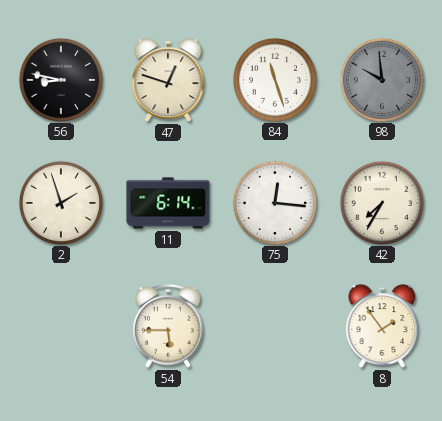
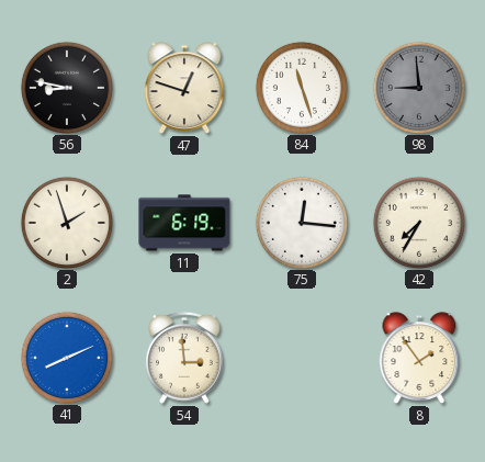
98: 9:59 -> 8:59 (418, 87)
11: 6:14 -> 6:19 (184, 223)
41: none -> 8:11 (66, 357)
54: 5:45 -> 2:59 (185, 358)
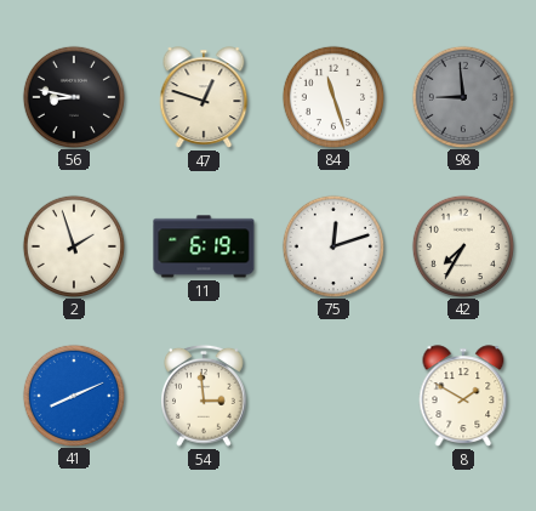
75: 12:16 -> 12:12 (332, 245)
8: 1:54 -> 1:50 (463, 396)
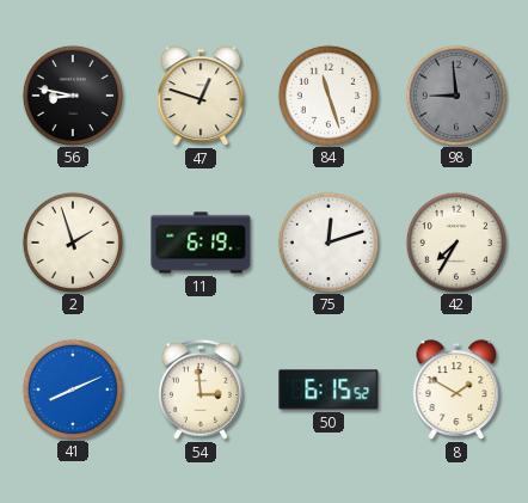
50: none -> 6:15 (329, 389)
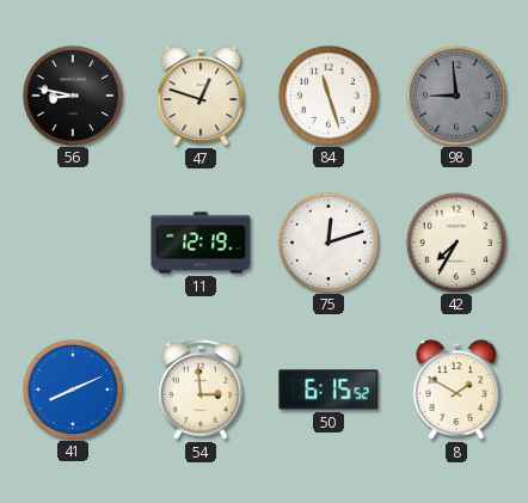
2: 1:57 -> none (72, 241)
11: 6:19 -> 12:19 (201, 243)
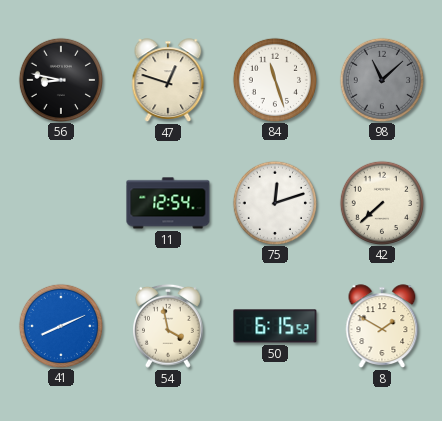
98: 8:59 -> 11:08 (381, 79)
11: 12:19 -> 12:54 (168, 203)
42: 7:35 -> 7:38 (381, 202)
54: 2:59 -> 3:58 (169, 326)
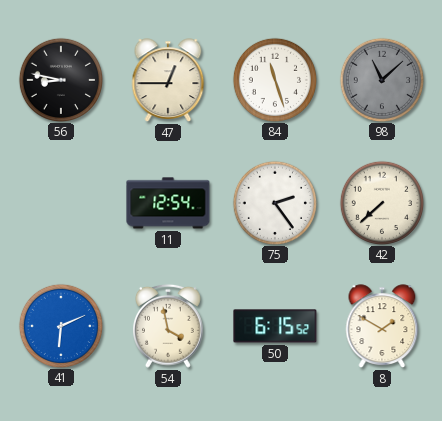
47: 12:48 -> 12:45 (168, 80)
75: 12:12 -> 2:24 (274, 202)
41: 8:11 -> 6:11 (60, 325)
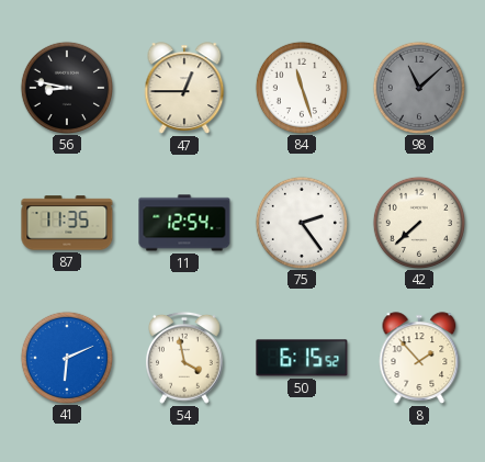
87: none -> 11:35 (67, 223)
8: 1:50 -> 1:53 (419, 358)
